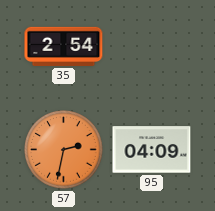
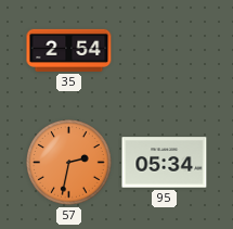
95: 04:09 -> 05:34 (165, 163)
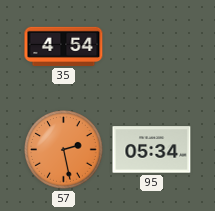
35: 2:54 -> 4:54 (64, 46)
57: 2:32 -> 2:28 (64, 150)
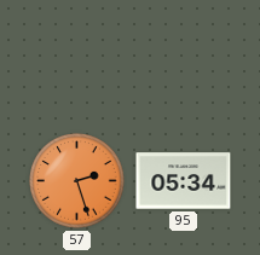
35: 4:54 -> none (64, 46)
57: 2:28 -> 2:27 (77, 181)
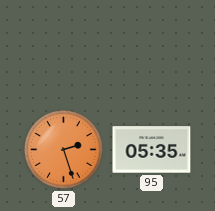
95: 05:34 -> 05:35 (152, 150)
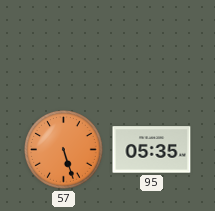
57: 2:27 -> 5:27 (64, 150)
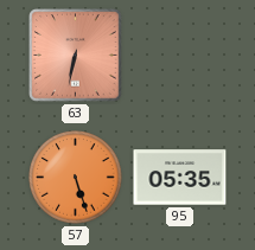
63: none -> 6:32 (76, 56)
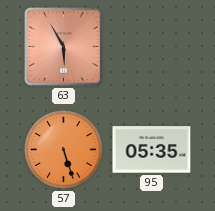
63: 6:32 -> 5:55 (64, 47)
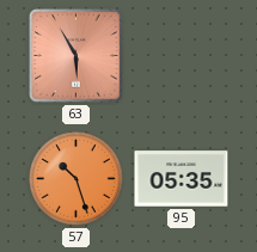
57: 5:27 -> 10:27 (77, 179)
